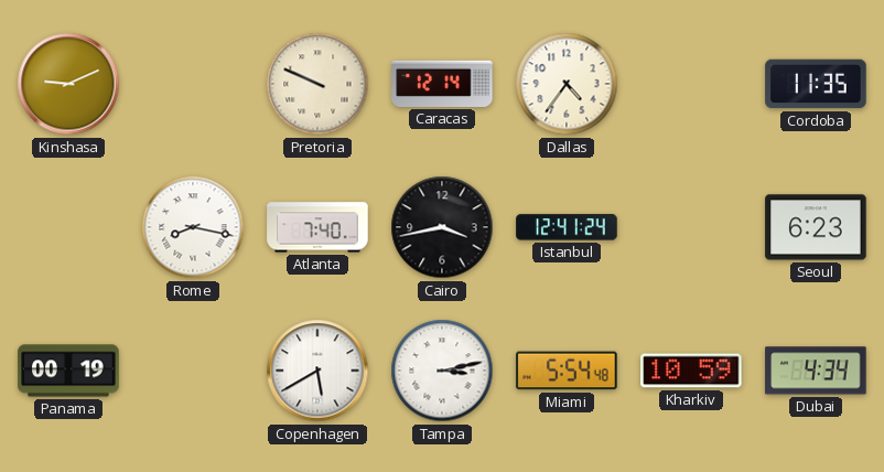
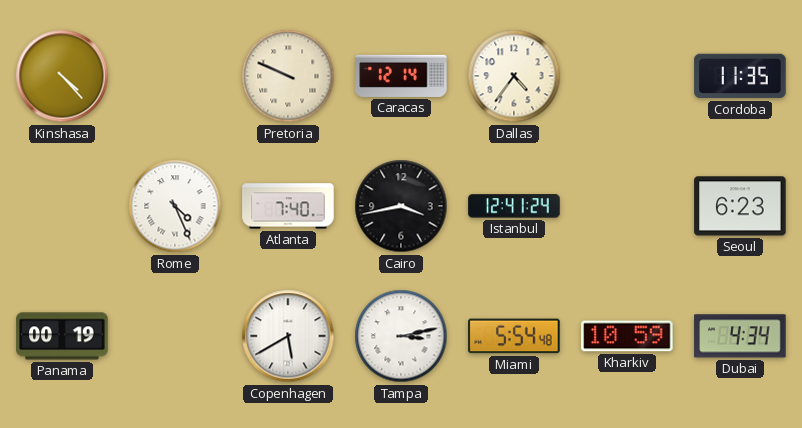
Kinshasa: 9:11 -> 4:23 (62, 76)
Rome: 8:17 -> 4:26 (175, 206)
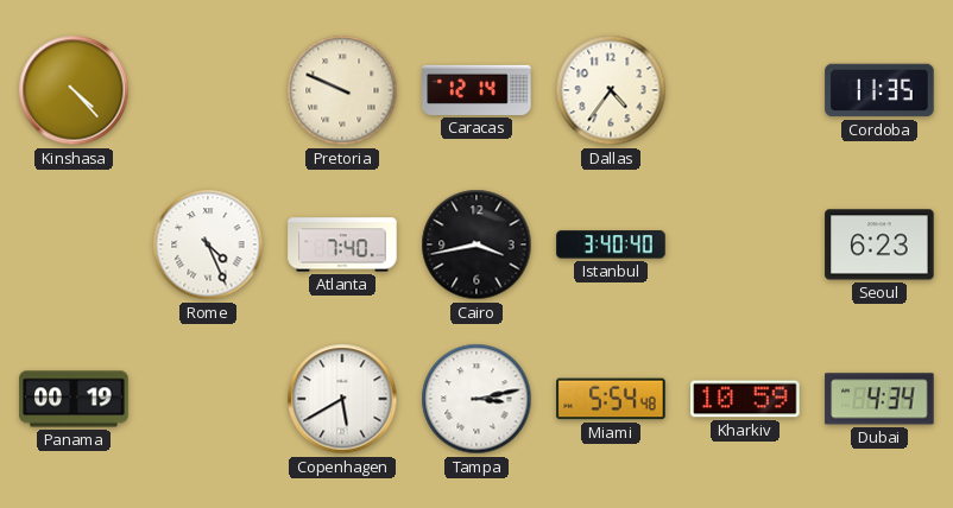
Istanbul: 12:41 -> 3:40 (611, 245)
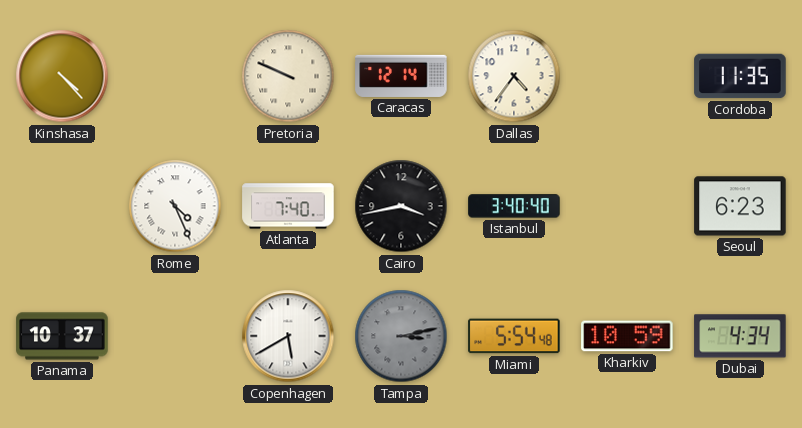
Panama: 00:19 -> 10:37 (62, 336)
Tampa dial: white -> grey (401, 336)
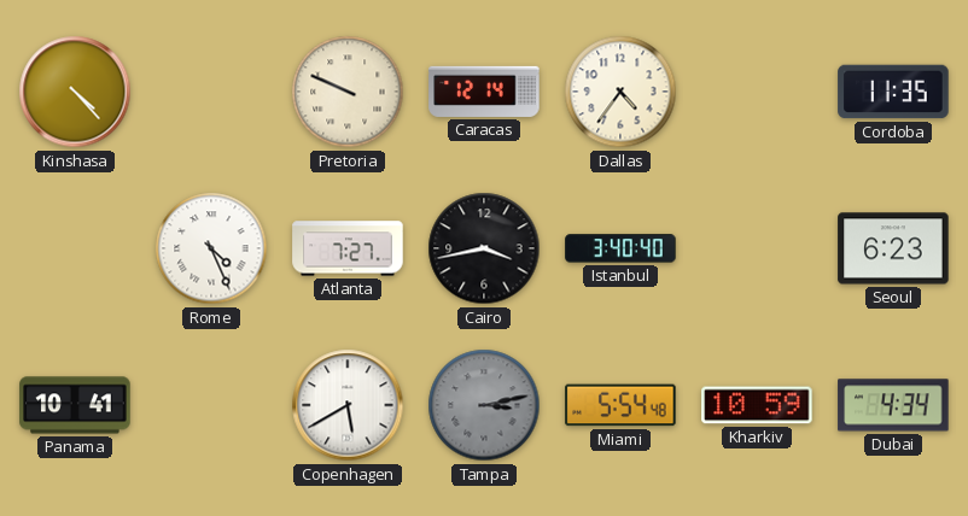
Atlanta: 7:40 -> 7:27 (348, 248)
Panama: 10:37 -> 10:41 (75, 405)
